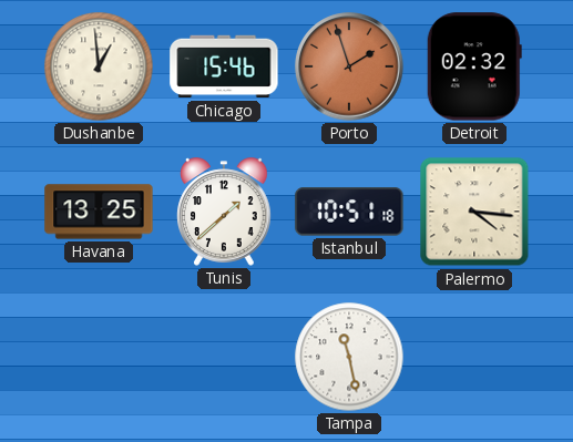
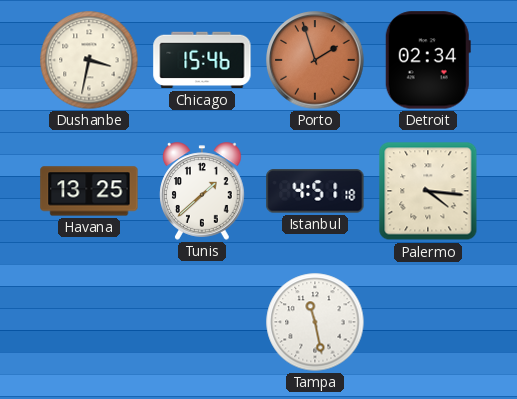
Dushanbe: 12:59 -> 3:32 (89, 60)
Detroit: 02:32 -> 02:34 (428, 60)
Istanbul: 10:51 -> 4:51 (315, 191)
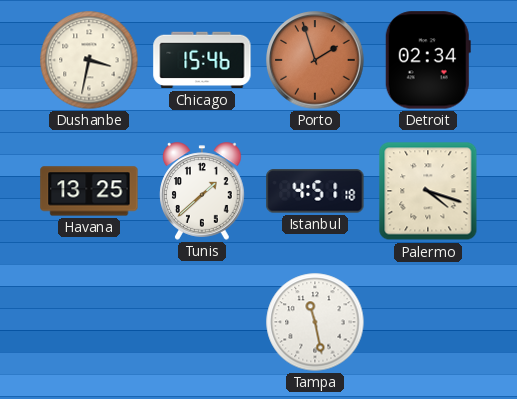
Palermo: 4:16 -> 4:18 (428, 191)
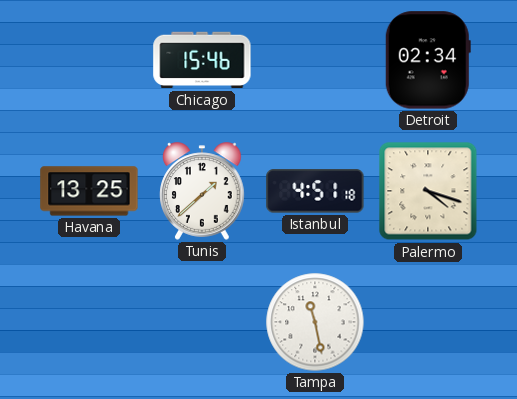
Dushanbe: 3:32 -> none (89, 60)
Porto: 1:57 -> none (315, 60)
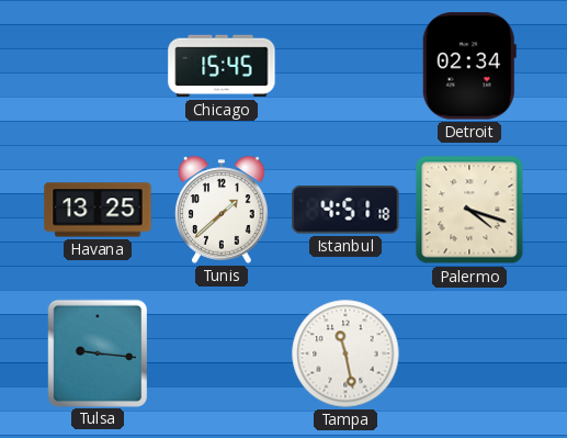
Chicago: 15:46 -> 15:45 (222, 66)
Tulsa: none -> 9:16 (98, 352)
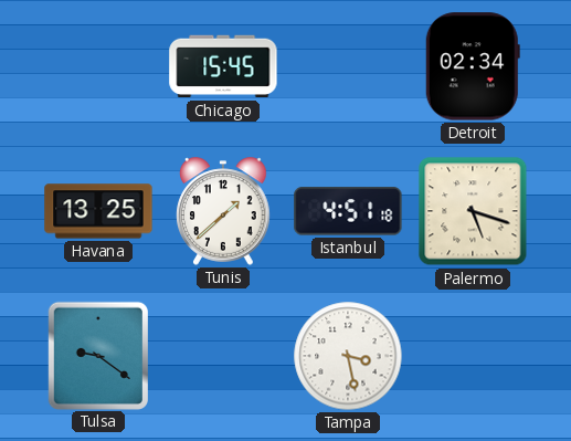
Palermo: 4:18 -> 5:18 (473, 211)
Tulsa: 9:16 -> 9:21 (98, 355)
Tampa: 11:28 -> 3:28 (348, 356)
